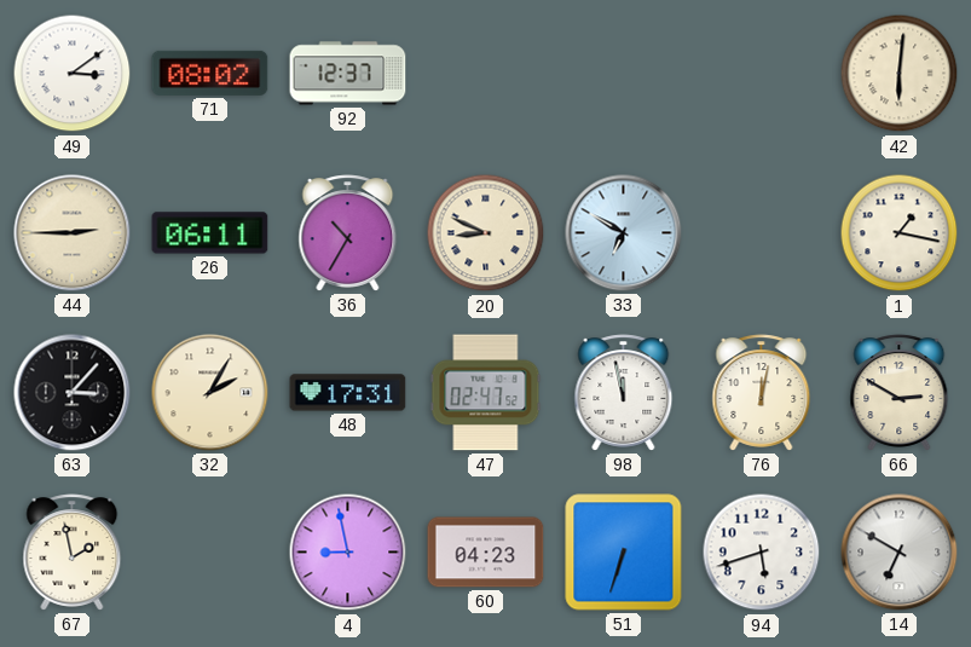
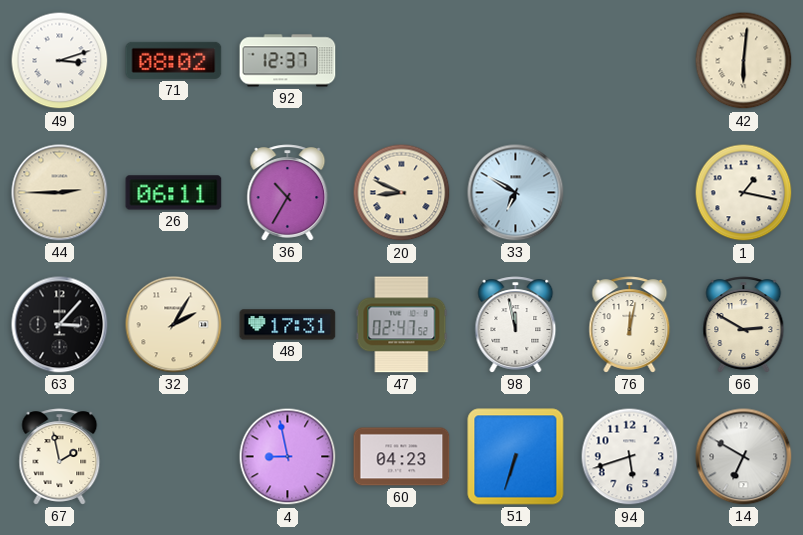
49: 3:09 -> 3:12 (60, 61)
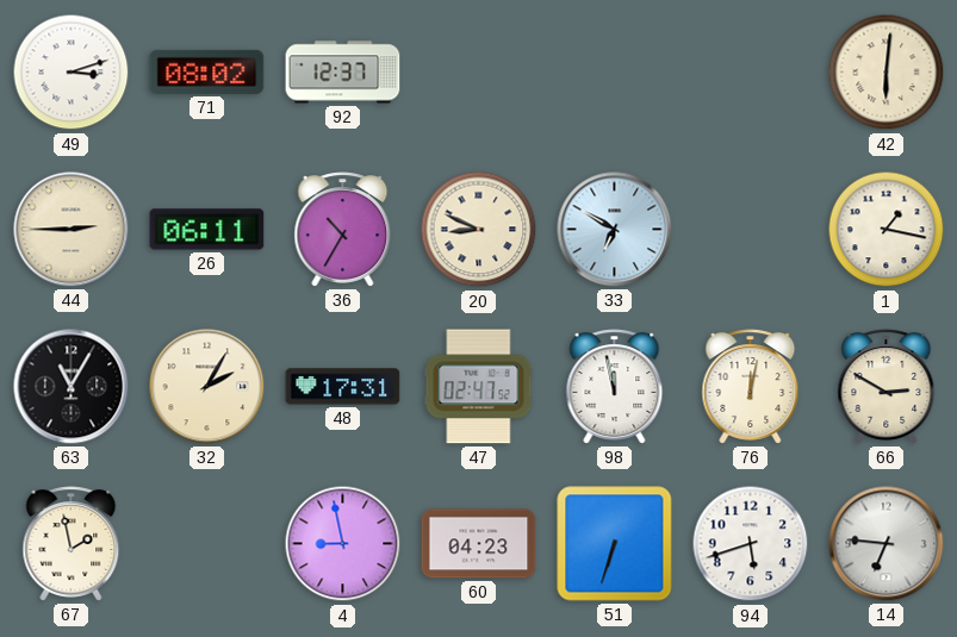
63: 3:07 -> 11:05 (72, 387)
14: 6:50 -> 6:46 (887, 544)
